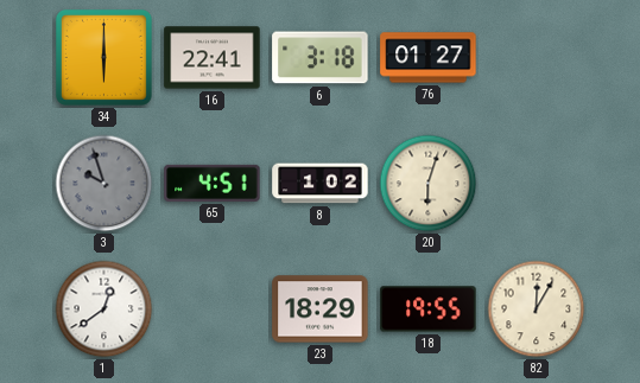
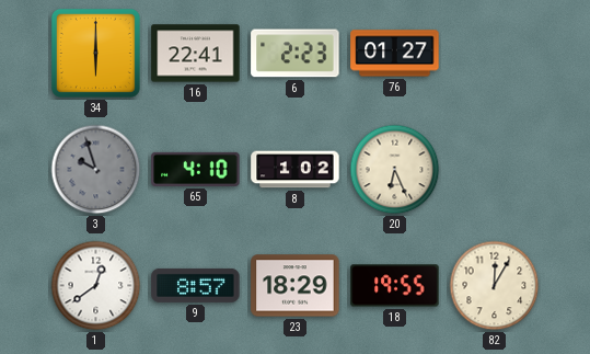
6: 3:18 -> 2:23 (296, 54)
65: 4:51 -> 4:10 (196, 169)
20: 6:03 -> 6:26 (395, 170)
9: none -> 8:57 (196, 285)
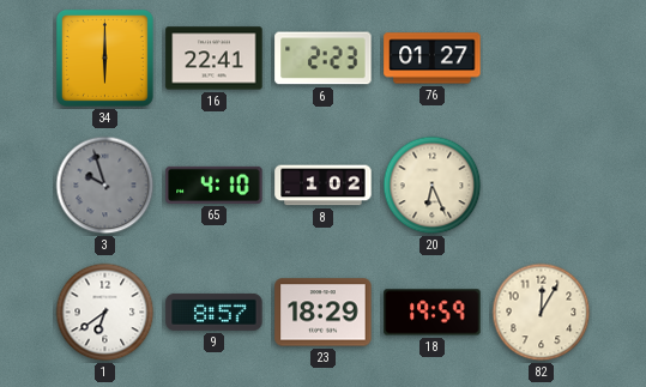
1: 12:39 -> 6:39 (105, 313)
18: 19:55 -> 19:59 (433, 313)
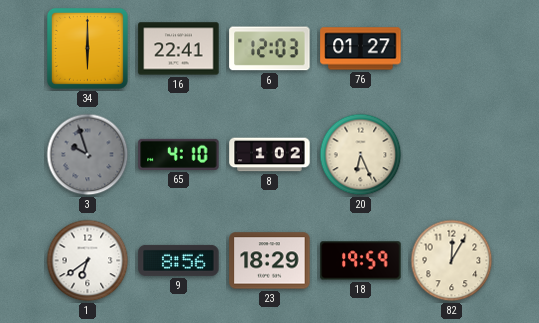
6: 2:23 -> 12:03 (270, 49)
9: 8:57 -> 8:56 (179, 260)
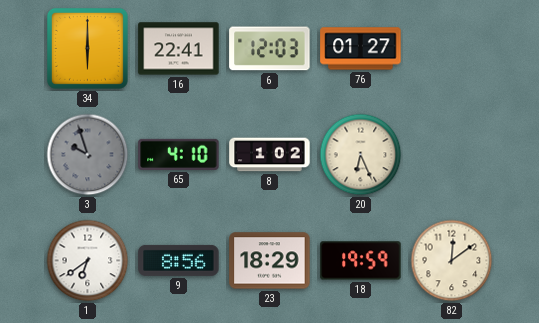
82: 12:05 -> 12:09 (452, 261)
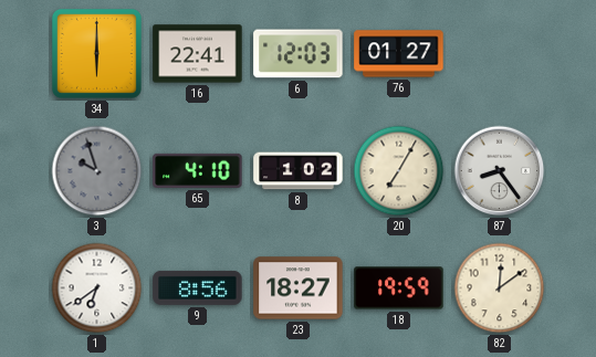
20: 6:26 -> 7:05 (399, 171)
87: none -> 8:24 (500, 171)
23: 18:29 -> 18:27 (299, 288)
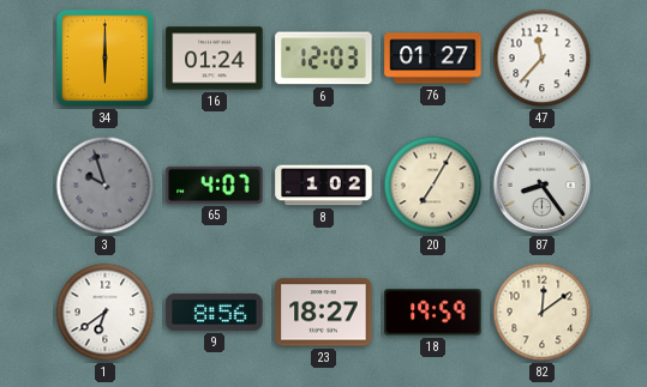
16: 22:41 -> 01:24 (215, 59)
47: none -> 11:37 (543, 59)
65: 4:10 -> 4:07 (215, 185)
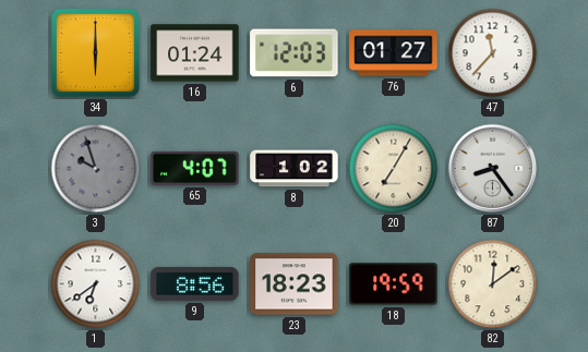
23: 18:27 -> 18:23 (295, 284)
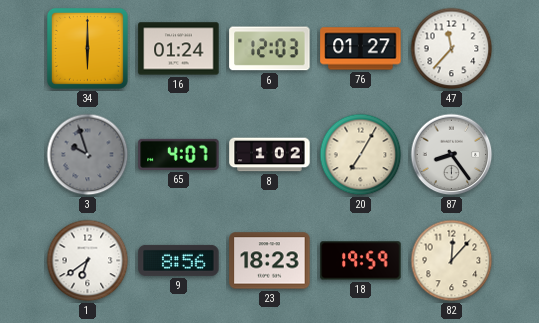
82: 12:09 -> 12:07 (452, 261)
